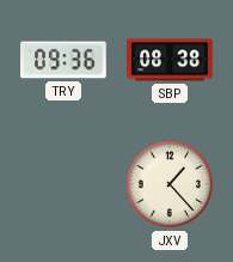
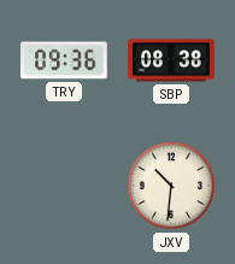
JXV: 1:23 -> 10:31 (171, 186)
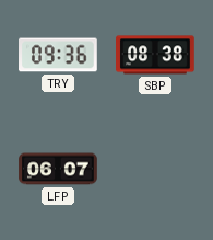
LFP: none -> 06:07 (58, 169)
JXV: 10:31 -> none (171, 186)
